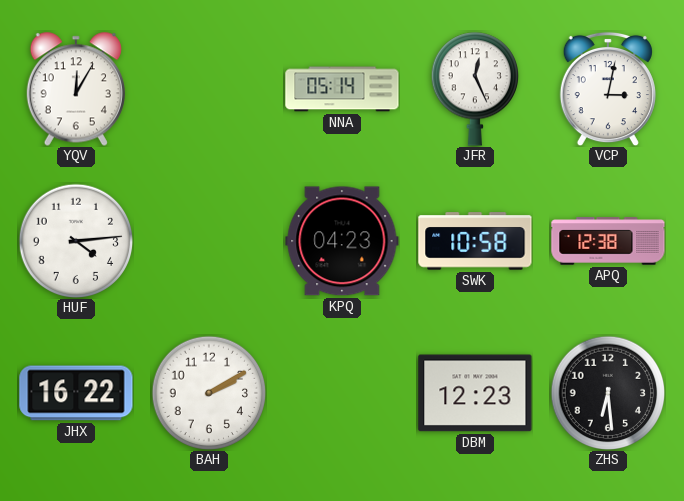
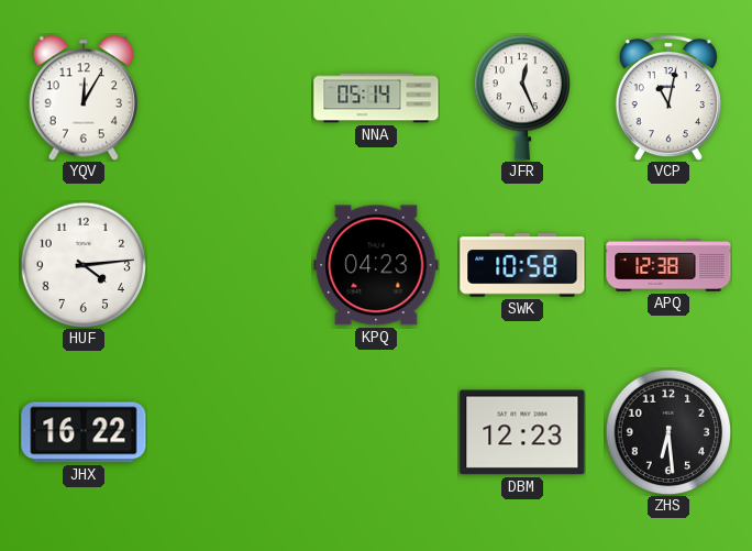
VCP: 3:02 -> 11:02 (668, 98)
BAH: 2:10 -> none (209, 393)
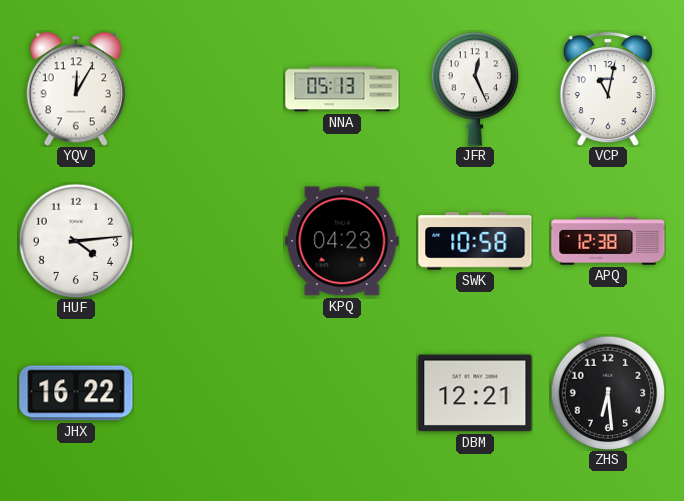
NNA: 05:14 -> 05:13 (342, 89)
DBM: 12:23 -> 12:21 (475, 393)
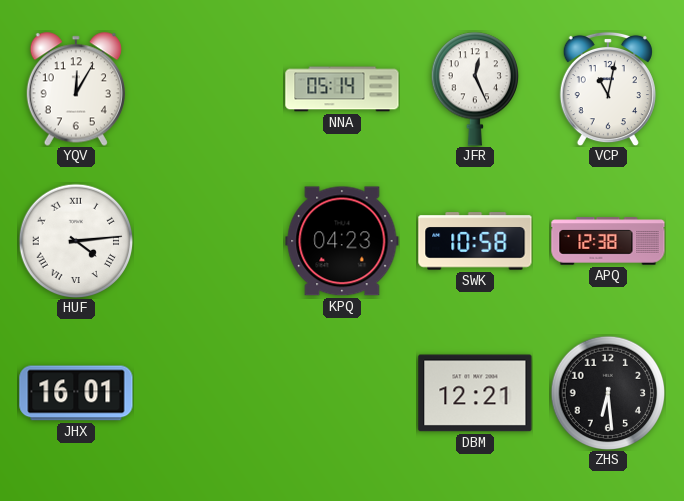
NNA: 05:13 -> 05:14 (342, 89)
HUF numerals: Arabic -> Roman (76, 241)
JHX: 16:22 -> 16:01 (76, 393)
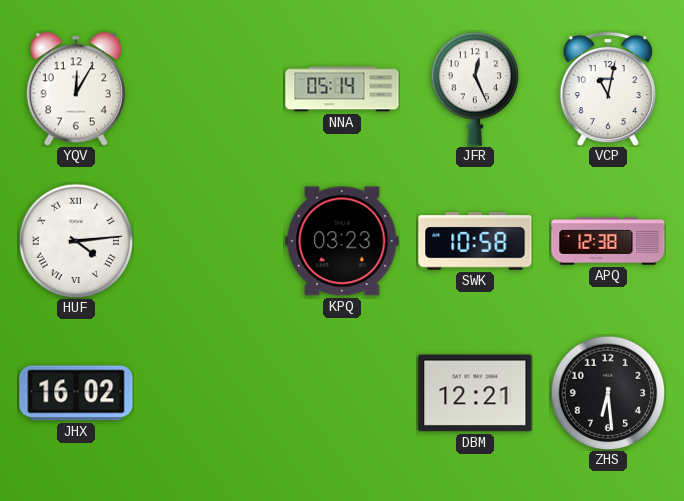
KPQ: 04:23 -> 03:23 (342, 241)
JHX: 16:01 -> 16:02 (76, 393)
